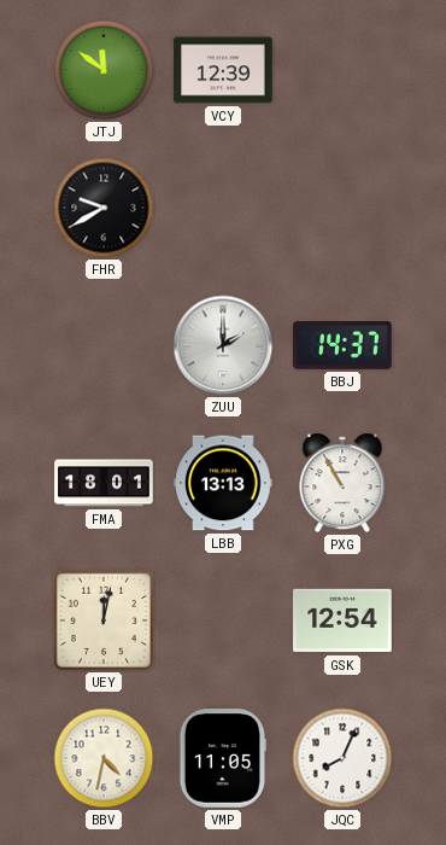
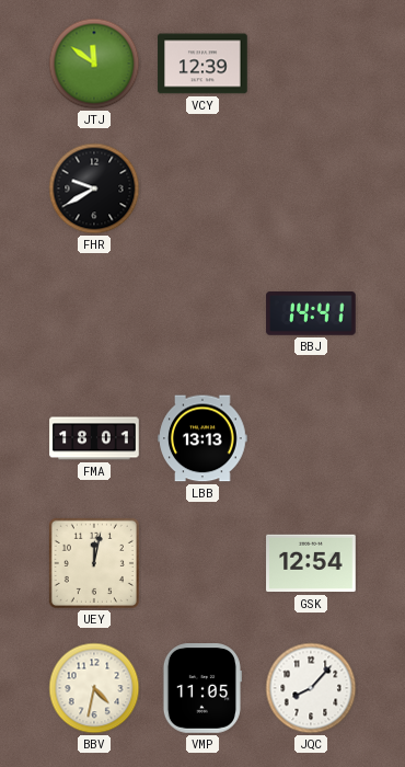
ZUU: 2:00 -> none (223, 345)
BBJ: 14:37 -> 14:41 (311, 314)
PXG: 10:55 -> none (342, 483)
JQC: 8:04 -> 8:07 (311, 688)
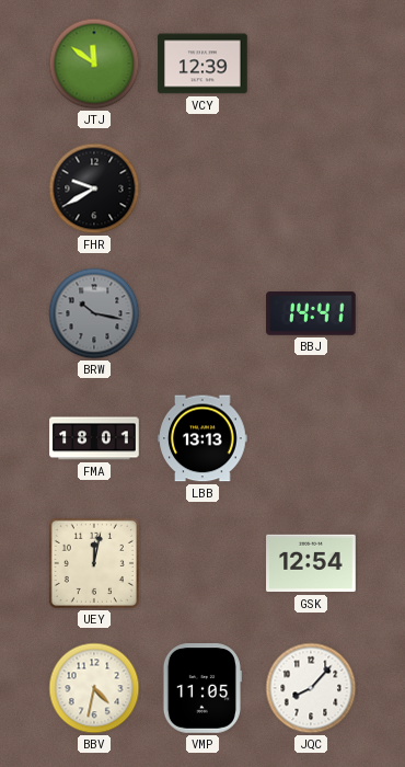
BRW: none -> 10:17 (94, 313)
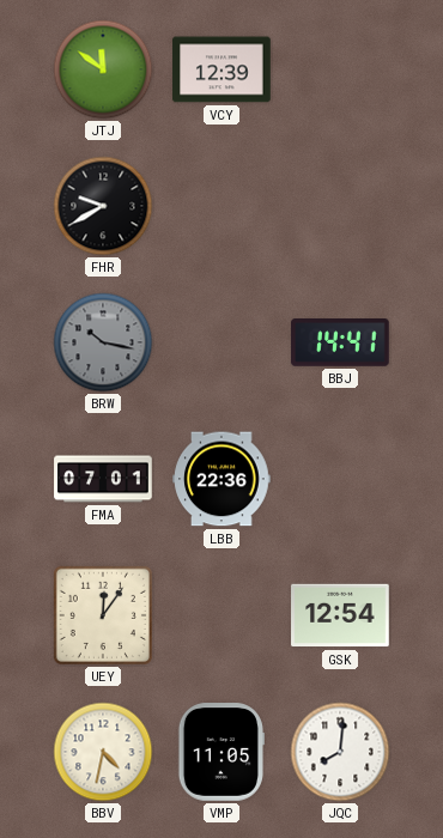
FMA: 18:01 -> 07:01 (103, 479)
LBB: 13:13 -> 22:36 (221, 479)
UEY: 12:02 -> 12:06 (103, 615)
JQC: 8:07 -> 8:01 (340, 752)
